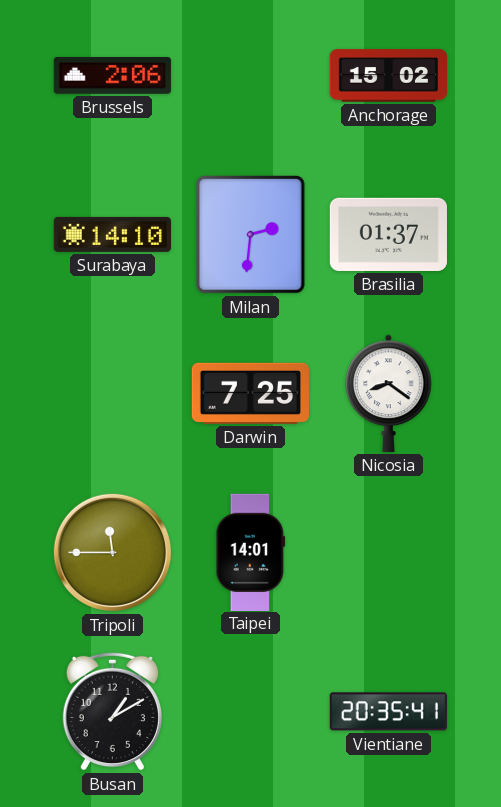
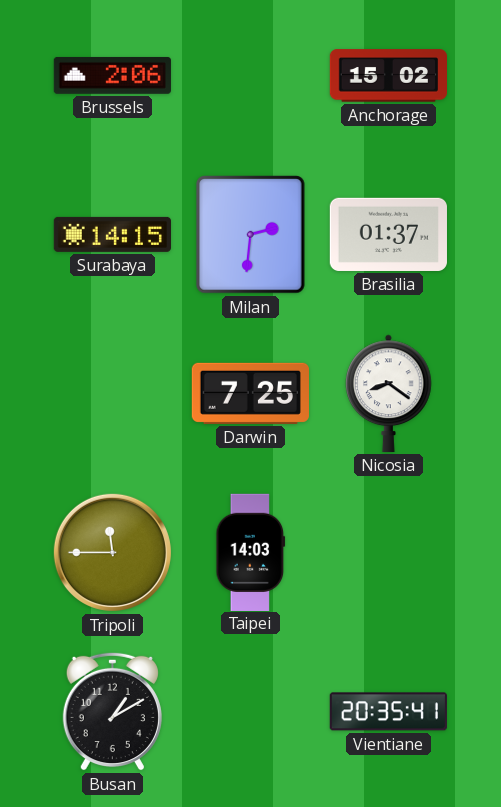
Surabaya: 14:10 -> 14:15 (112, 234)
Taipei: 14:01 -> 14:03 (251, 552)
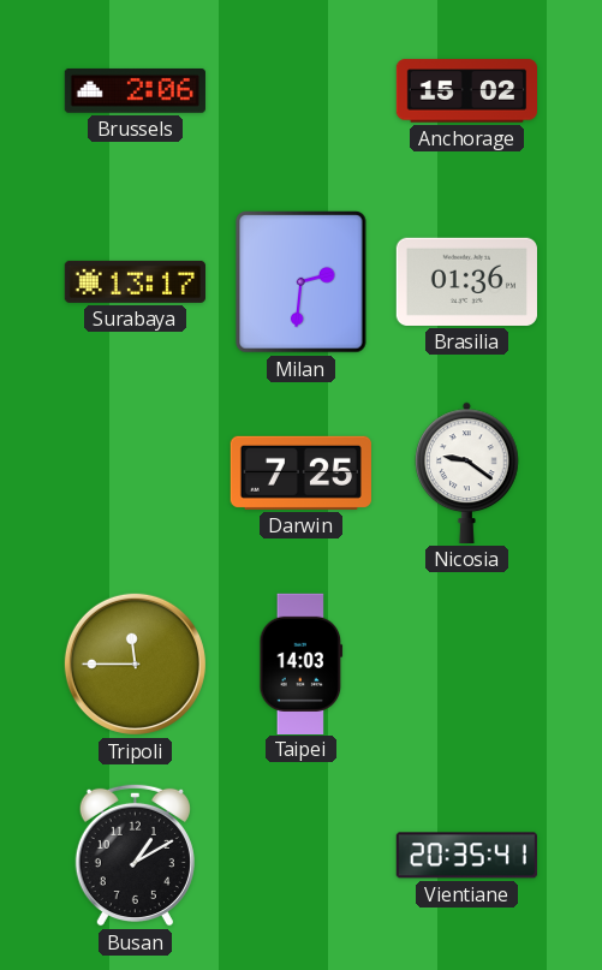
Surabaya: 14:15 -> 13:17 (135, 281)
Brasilia: 01:37 -> 01:36 (466, 281)
Nicosia: 8:21 -> 9:21 (467, 472)
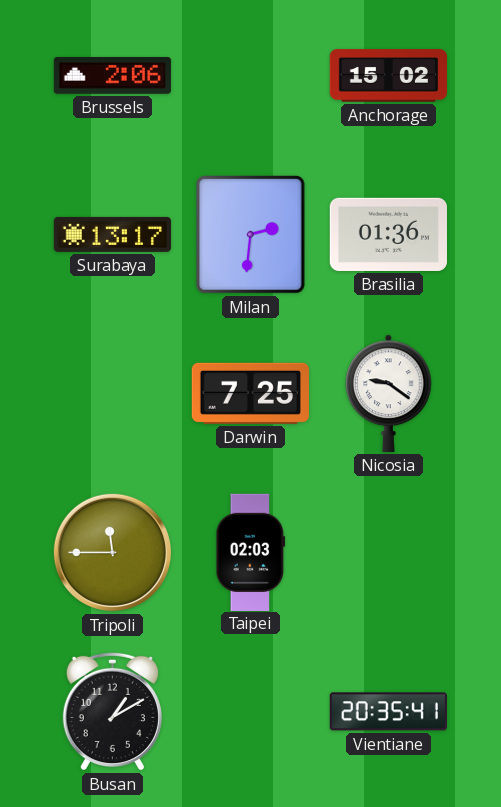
Taipei: 14:03 -> 02:03 (251, 552)
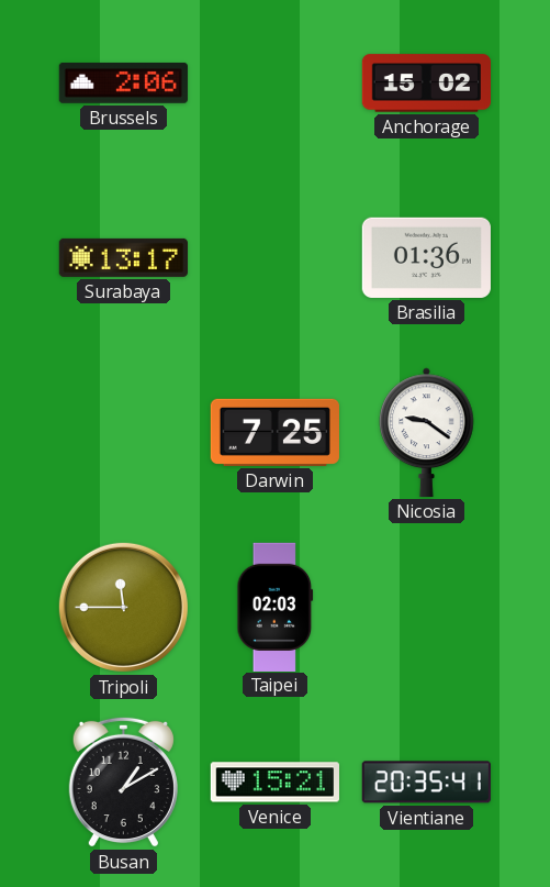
Milan: 2:31 -> none (251, 235)
Venice: none -> 15:21 (274, 783)
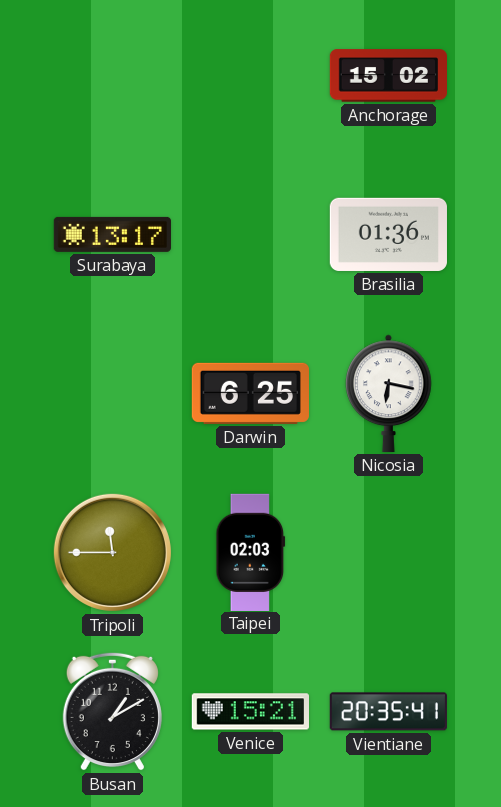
Brussels: 2:06 -> none (123, 82)
Darwin: 7:25 -> 6:25 (250, 393)
Nicosia: 9:21 -> 6:17 (389, 393)
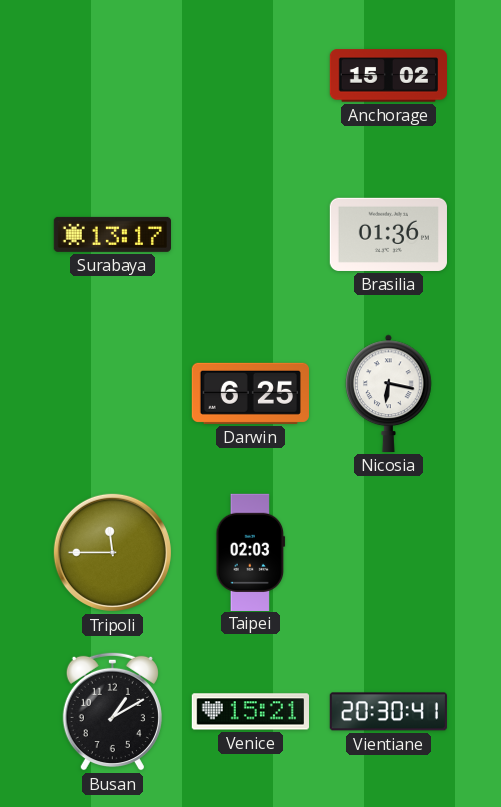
Vientiane: 20:35 -> 20:30 (388, 712)
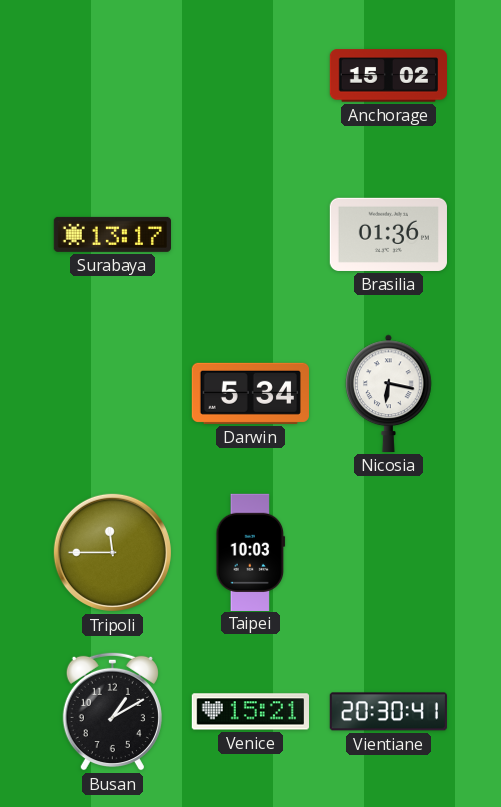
Darwin: 6:25 -> 5:34 (250, 393)
Taipei: 02:03 -> 10:03 (251, 552)
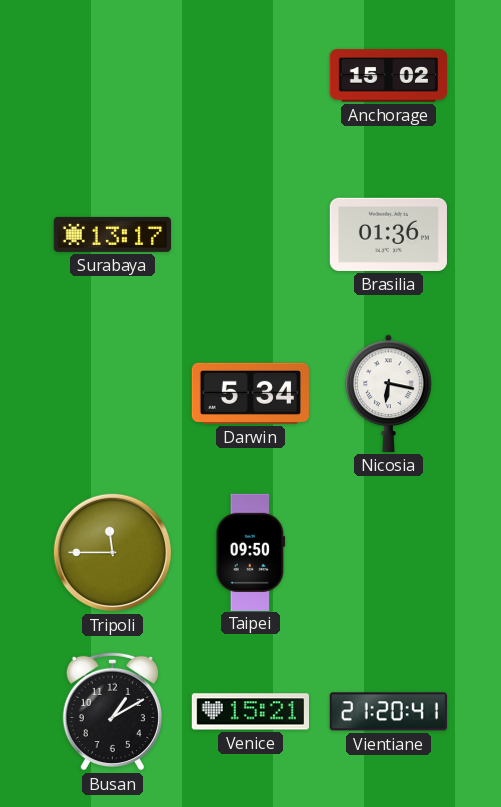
Taipei: 10:03 -> 09:50 (251, 552)
Vientiane: 20:30 -> 21:20 (388, 712)
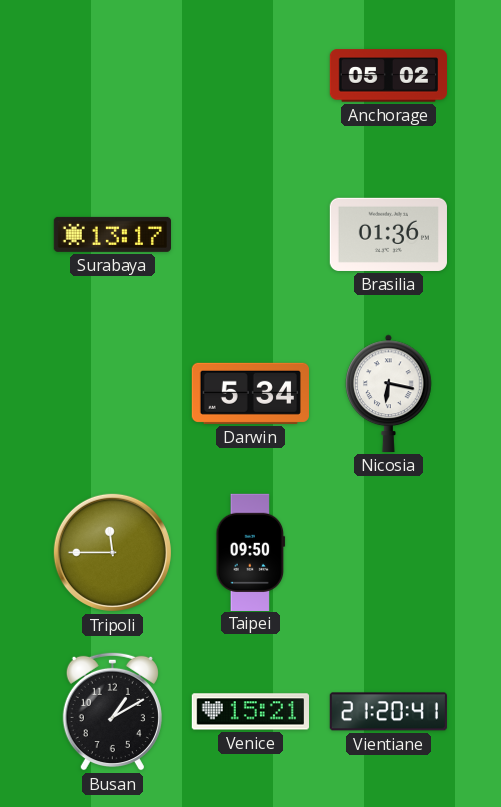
Anchorage: 15:02 -> 05:02 (388, 76)
